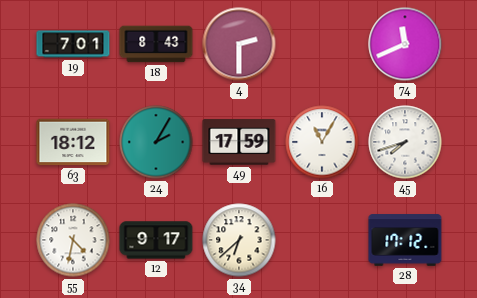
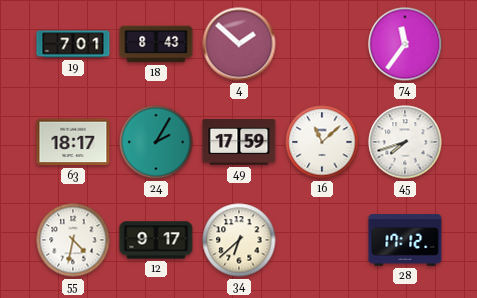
4: 2:30 -> 1:52 (239, 44)
74: 11:41 -> 11:36 (405, 44)
63: 18:12 -> 18:17 (73, 142)
16: 11:05 -> 11:08 (322, 142)
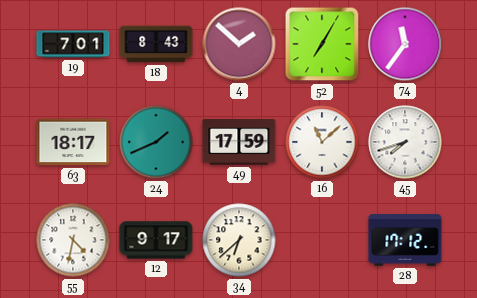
52: none -> 7:05 (322, 44)
24: 2:05 -> 1:41 (156, 142)
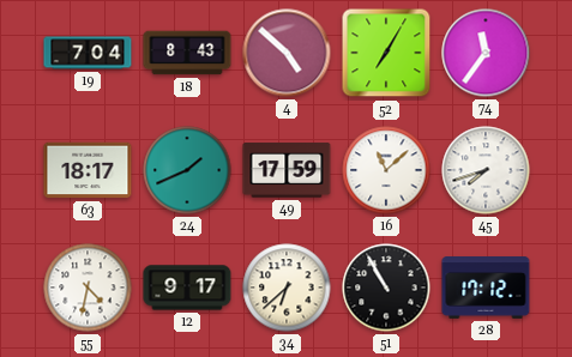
19: 7:01 -> 7:04 (88, 53)
4: 1:52 -> 4:52 (287, 53)
51: none -> 10:55 (386, 288)
